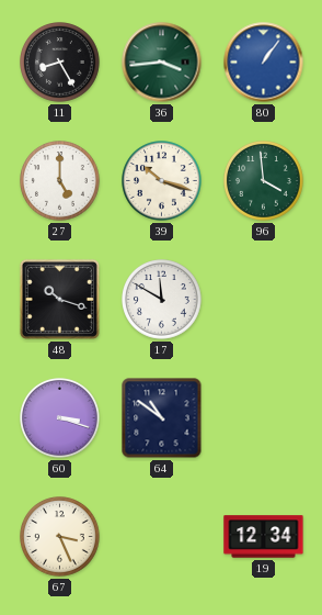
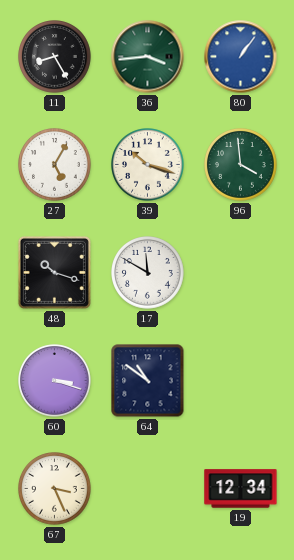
27: 5:00 -> 5:05 (55, 165)
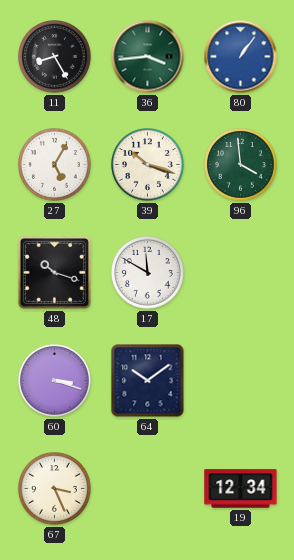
64: 10:51 -> 10:09 (148, 381)
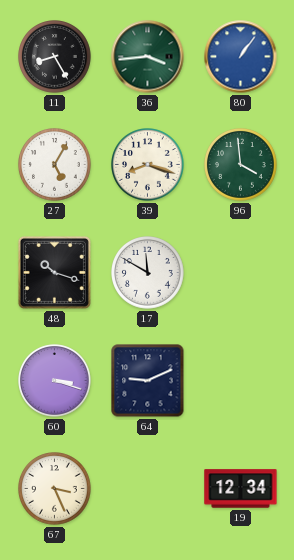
39: 10:18 -> 8:18 (148, 165)
64: 10:09 -> 9:11 (148, 381)
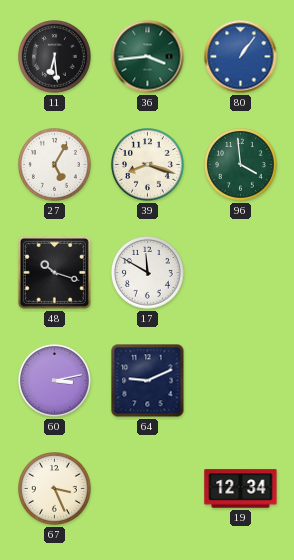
11: 8:25 -> 6:29 (55, 57)
60: 3:18 -> 3:13 (55, 381)
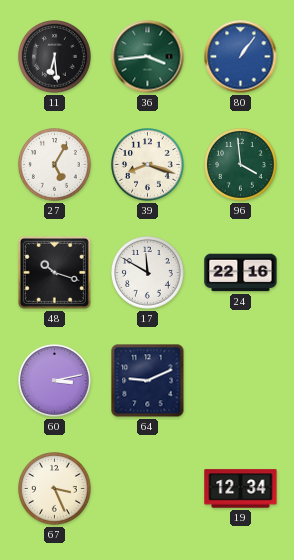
24: none -> 22:16 (241, 273)
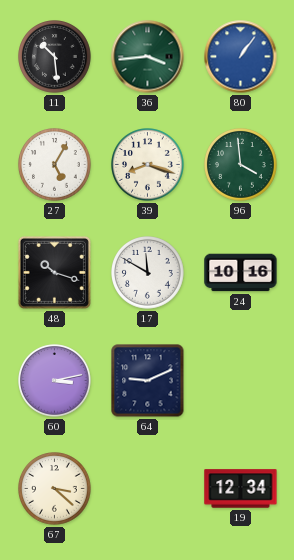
11: 6:29 -> 10:29 (55, 57)
24: 22:16 -> 10:16 (241, 273)
67: 3:26 -> 3:22 (55, 489)
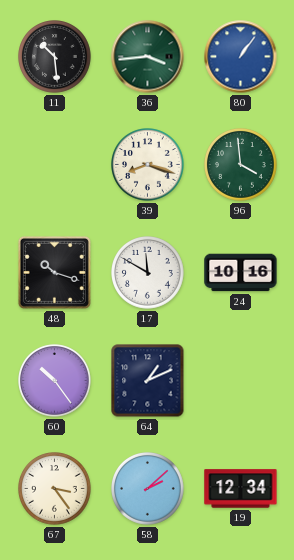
27: 5:05 -> none (55, 165)
60: 3:13 -> 10:24 (55, 381)
64: 9:11 -> 1:11 (148, 381)
67: 3:22 -> 3:24 (55, 489)
58: none -> 2:08 (148, 489)
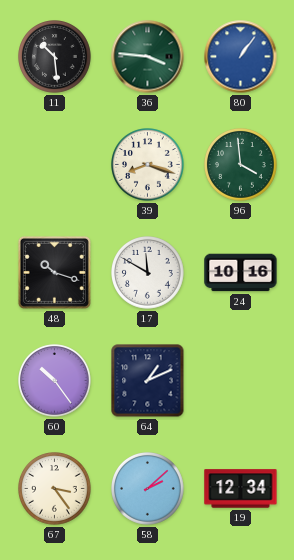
36: 3:44 -> 3:46 (148, 57)
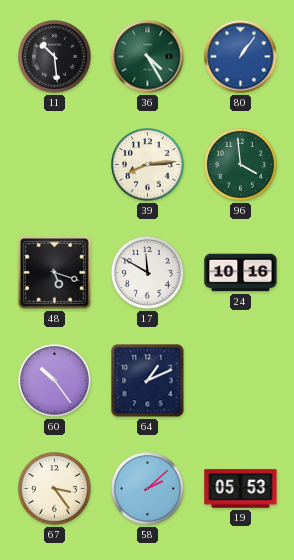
36: 3:46 -> 4:25 (148, 57)
39: 8:18 -> 8:14 (148, 165)
48: 10:18 -> 5:18 (54, 272)
19: 12:34 -> 05:53 (241, 489)
